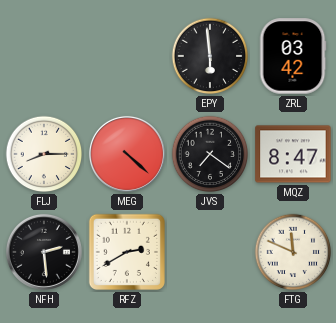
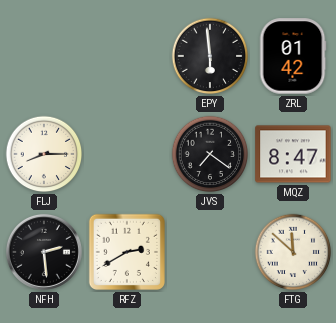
ZRL: 03:42 -> 01:42 (293, 56)
MEG: 4:22 -> none (127, 154)
FTG: 11:49 -> 11:52 (293, 252)
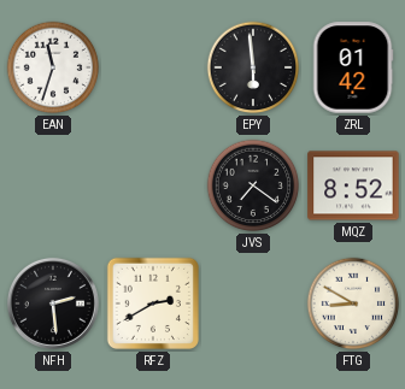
EAN: none -> 11:33 (53, 67)
FLJ: 8:15 -> none (44, 154)
MQZ: 8:47 -> 8:52 (353, 185)
FTG: 11:52 -> 8:50 (353, 303)
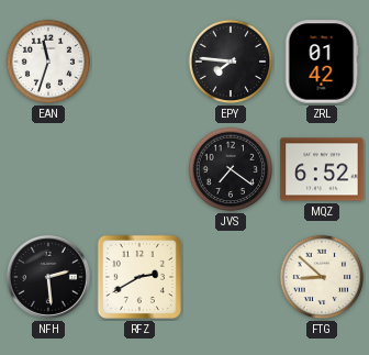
EPY: 5:59 -> 7:46 (231, 62)
MQZ: 8:52 -> 6:52 (322, 169)
FTG: 8:50 -> 8:52 (322, 277)
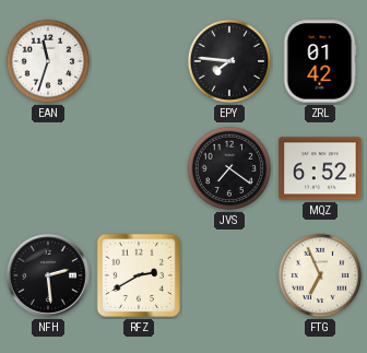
FTG: 8:52 -> 6:56 (320, 275)
